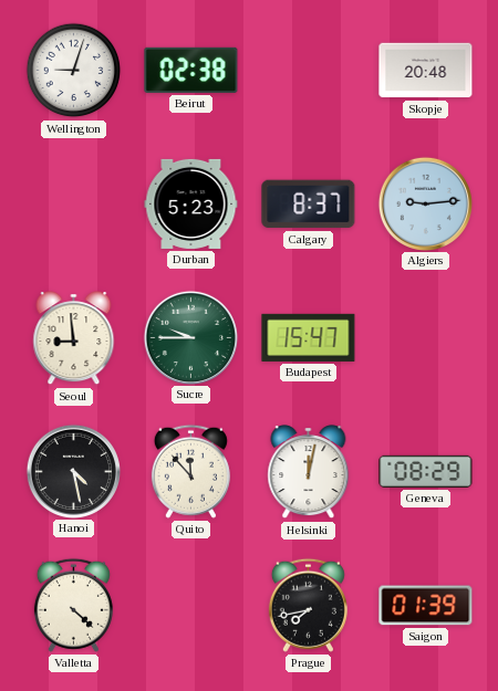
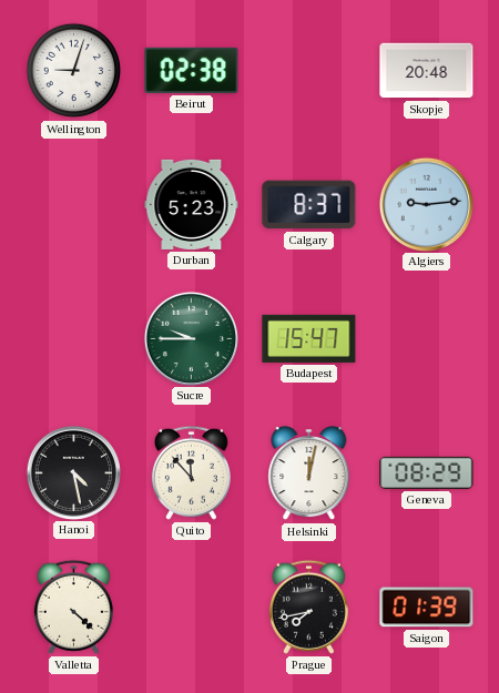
Seoul: 8:59 -> none (74, 338)
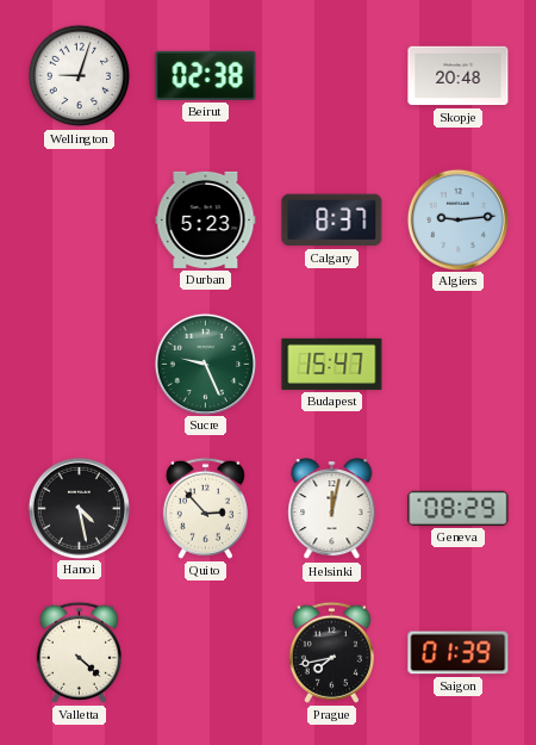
Sucre: 9:45 -> 9:26 (205, 364)
Quito: 11:53 -> 2:53 (205, 508)
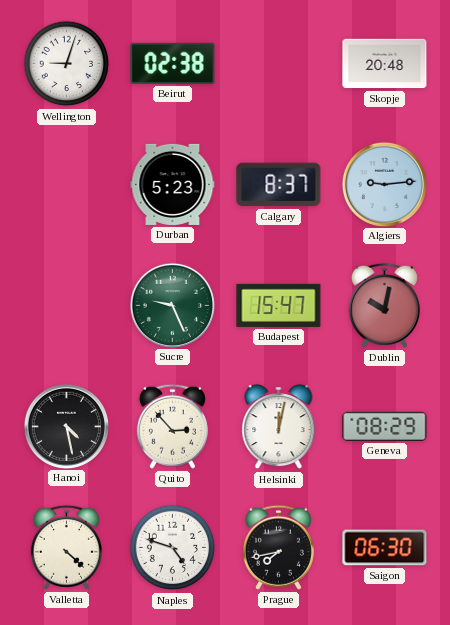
Dublin: none -> 10:02 (384, 305)
Naples: none -> 4:48 (173, 548)
Saigon: 01:39 -> 06:30 (385, 548)
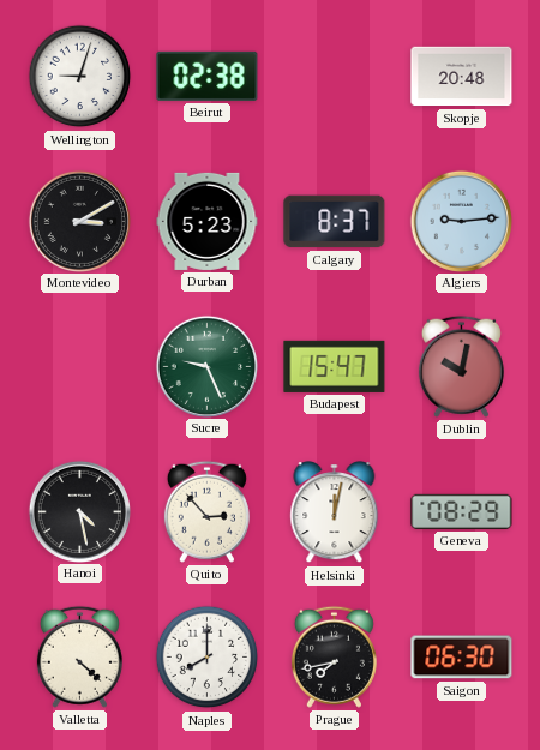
Montevideo: none -> 3:10 (79, 221)
Naples: 4:48 -> 8:00 (208, 658)
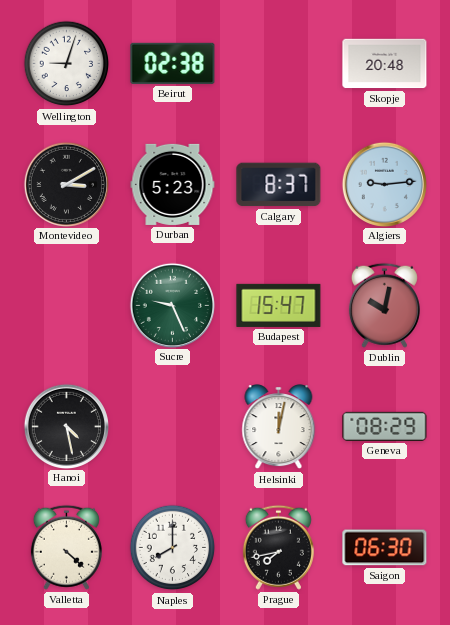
Quito: 2:53 -> none (206, 511)
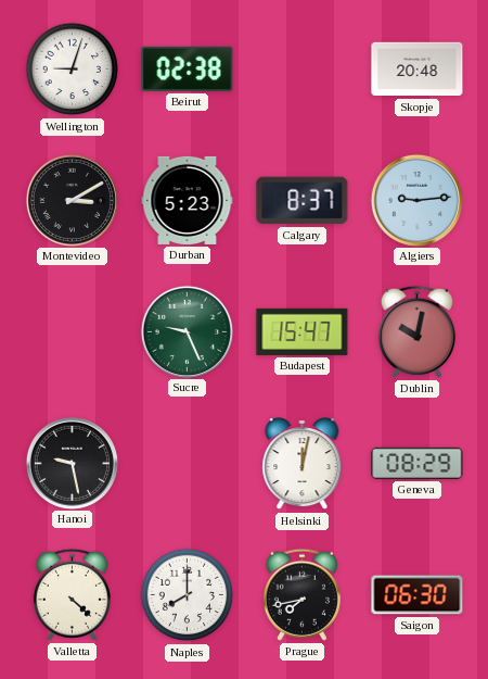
Hanoi: 4:28 -> 9:28 (72, 463)
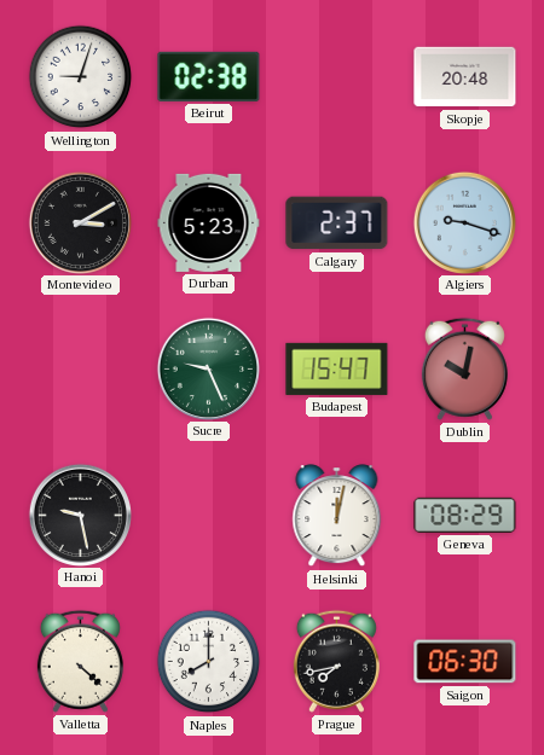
Calgary: 8:37 -> 2:37 (337, 223)
Algiers: 9:14 -> 9:18 (464, 222)
